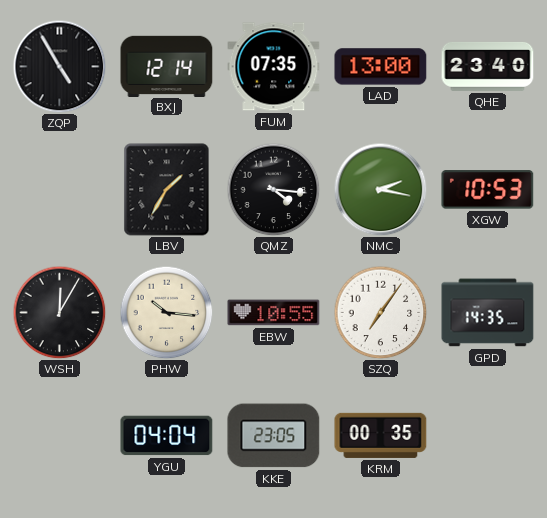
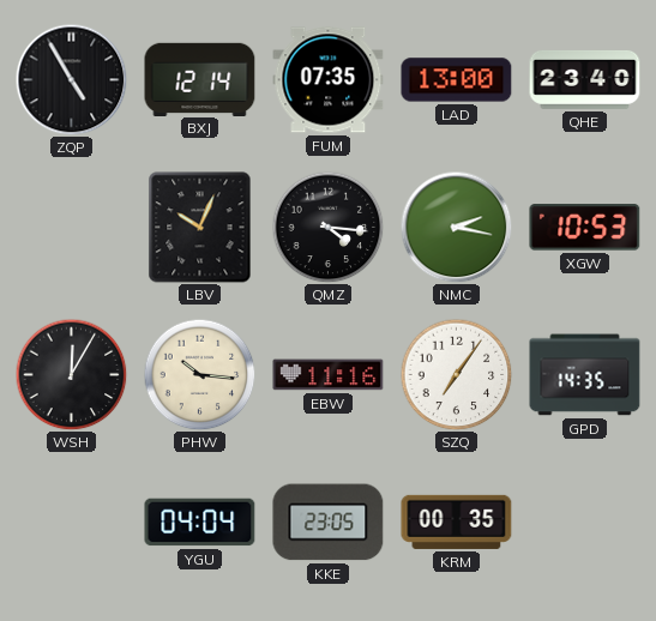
LBV: 1:35 -> 10:04 (200, 228)
EBW: 10:55 -> 11:16 (329, 375)
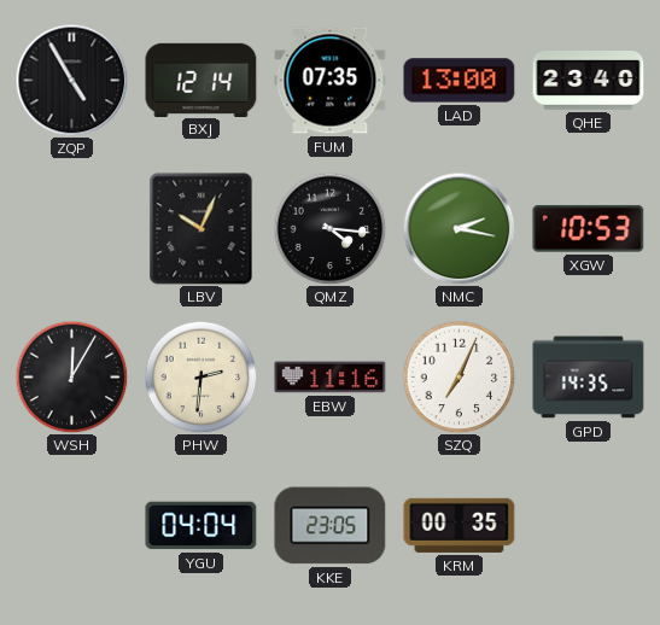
PHW: 10:16 -> 2:31 (200, 376)
SZQ: 7:06 -> 7:04 (459, 376)
